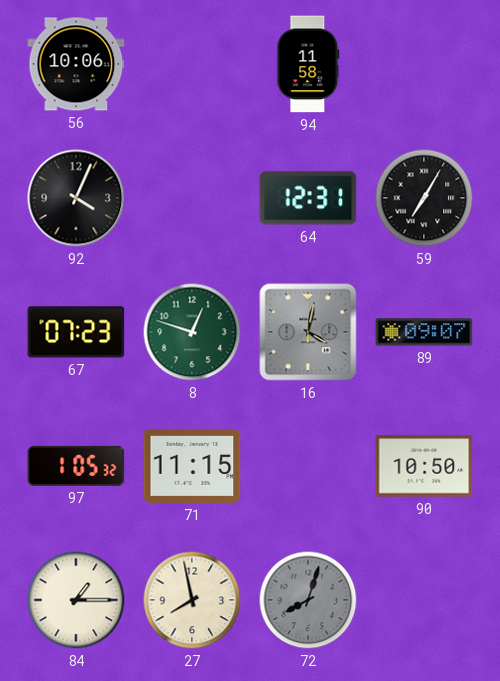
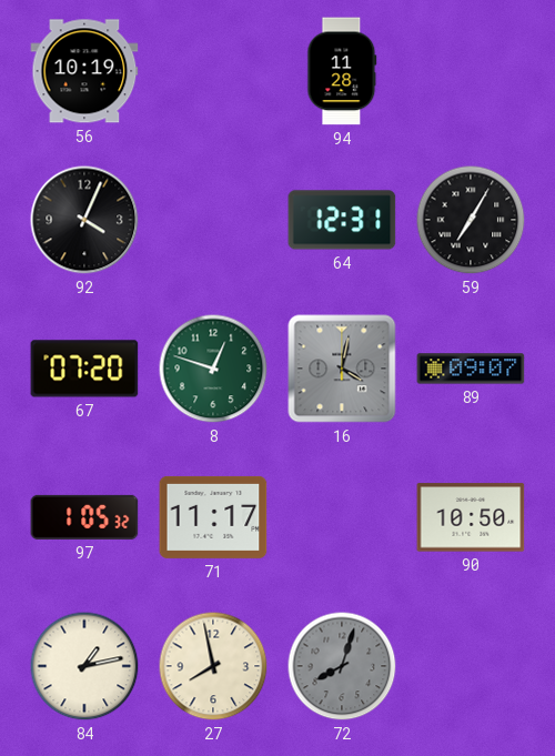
56: 10:06 -> 10:19 (84, 71)
94: 11:58 -> 11:28 (342, 71)
67: 07:23 -> 07:20 (84, 369)
71: 11:15 -> 11:17 (213, 517)
84: 1:15 -> 1:13 (84, 666)
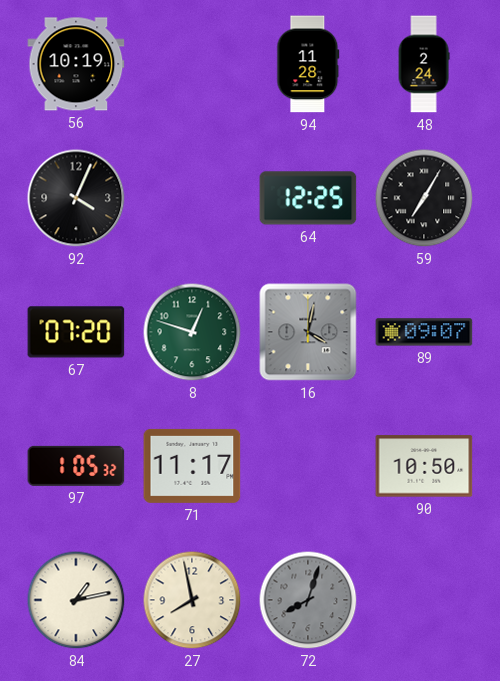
48: none -> 2:24 (424, 64)
64: 12:31 -> 12:25 (308, 198)
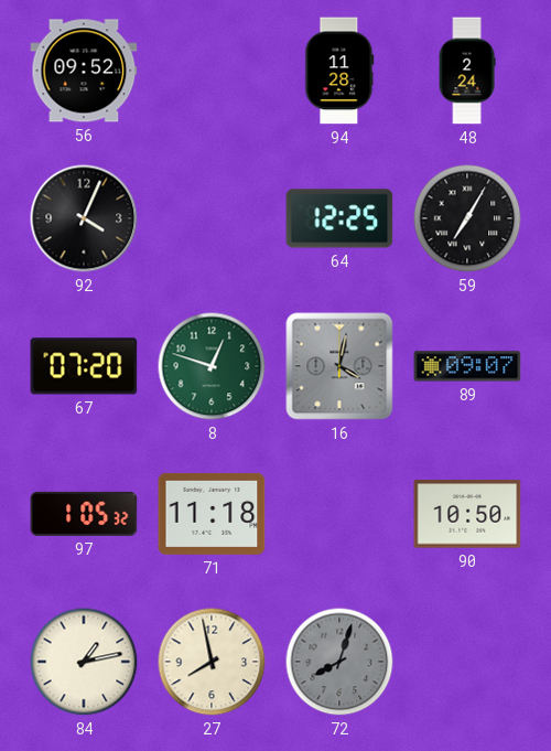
56: 10:19 -> 09:52 (84, 71)
71: 11:17 -> 11:18 (212, 514)
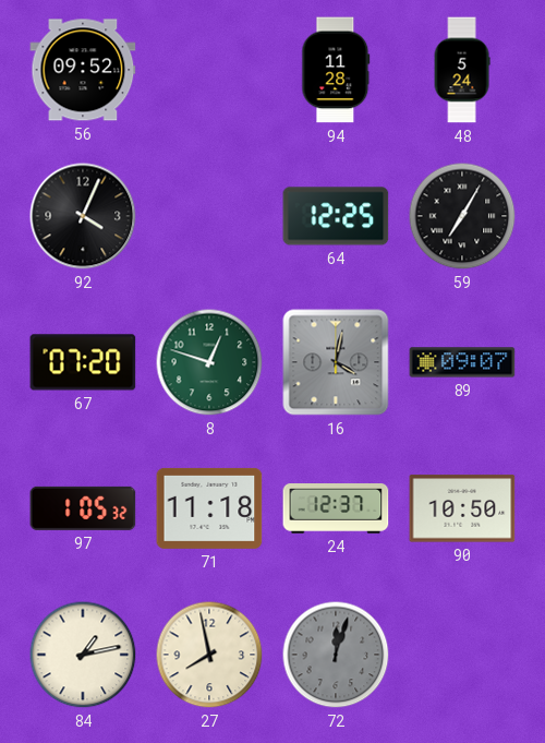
48: 2:24 -> 5:24 (462, 70)
24: none -> 12:37 (336, 508)
72: 8:03 -> 12:03 (336, 655)
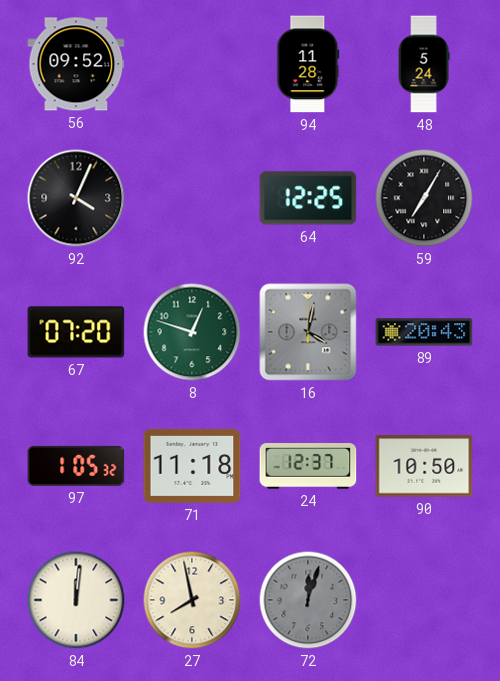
89: 09:07 -> 20:43 (424, 332)
84: 1:13 -> 12:01 (76, 600)
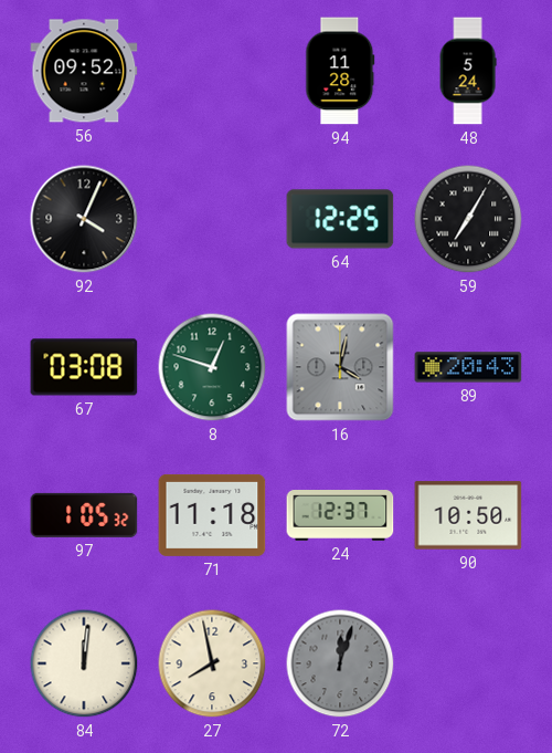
67: 07:20 -> 03:08 (84, 367)
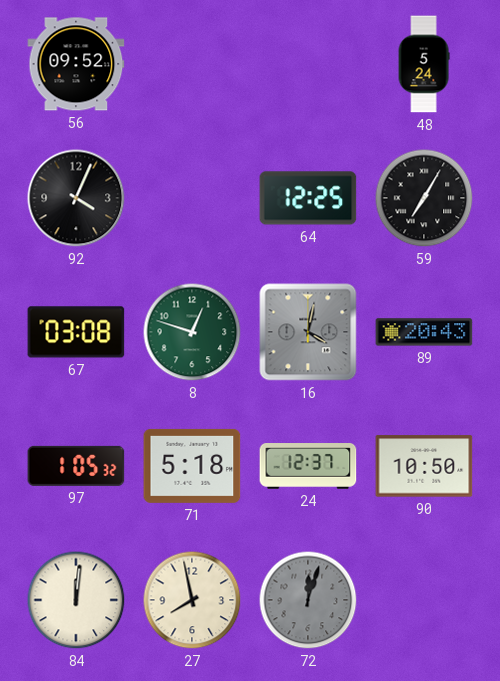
94: 11:28 -> none (340, 71)
71: 11:18 -> 5:18 (192, 466)
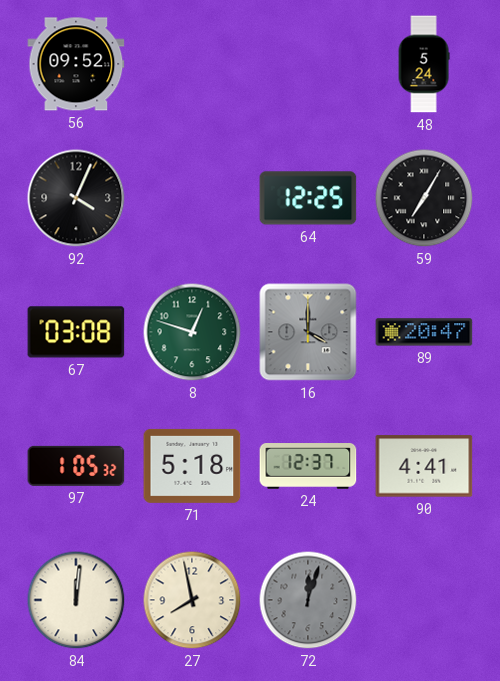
16: 4:02 -> 4:00 (308, 332)
89: 20:43 -> 20:47 (424, 332)
90: 10:50 -> 4:41 (424, 466)
